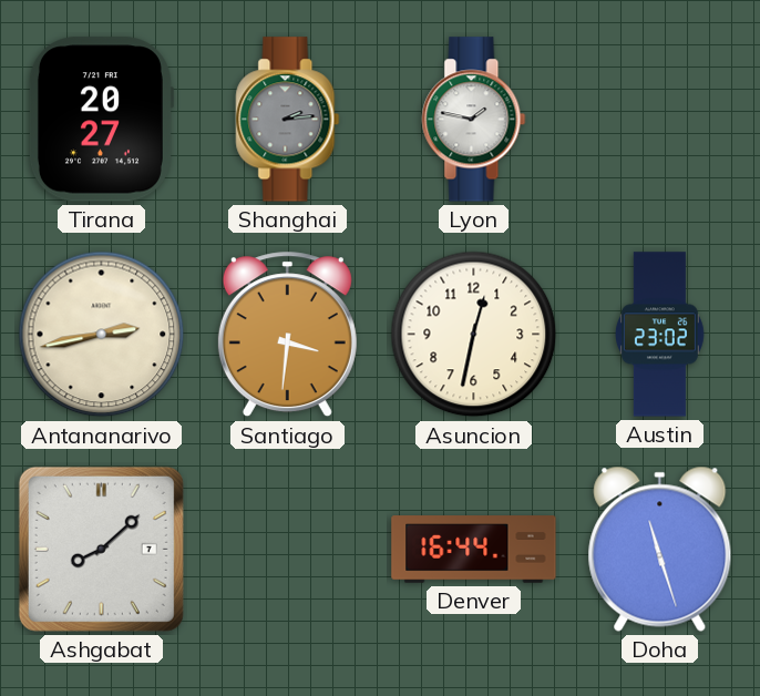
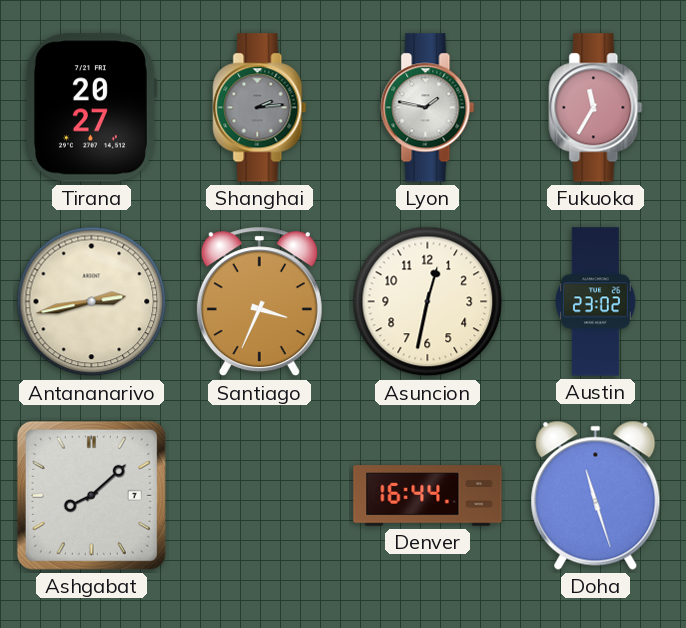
Fukuoka: none -> 11:35 (596, 108)
Santiago: 3:31 -> 3:34 (259, 302)
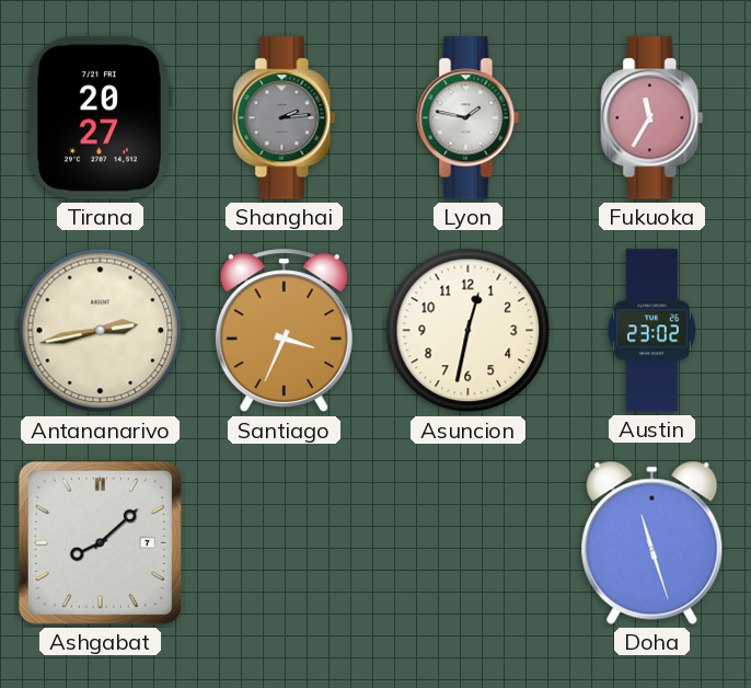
Denver: 16:44 -> none (428, 496)
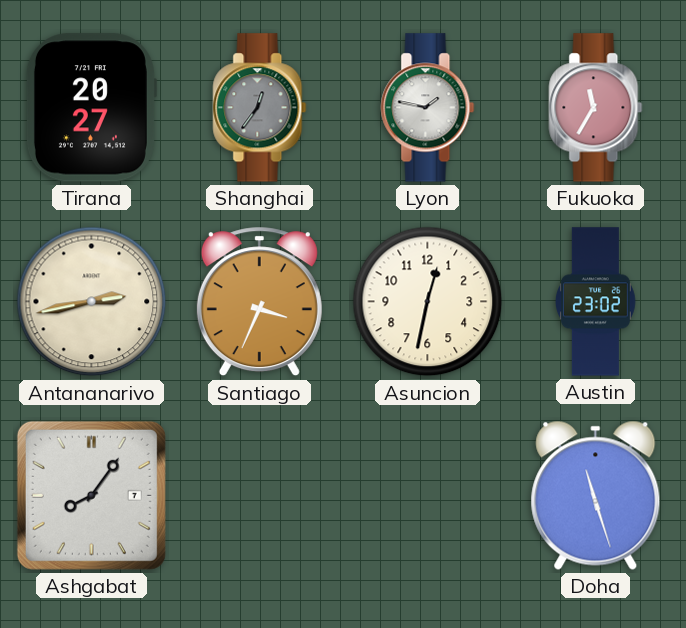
Shanghai: 2:14 -> 12:36 (260, 108)
Ashgabat: 8:08 -> 8:06 (91, 495)
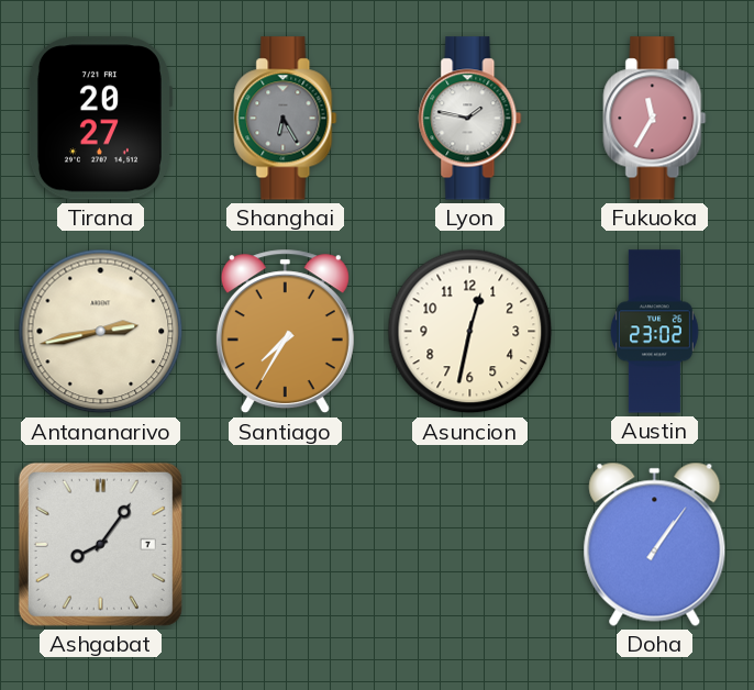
Shanghai: 12:36 -> 6:25 (286, 119)
Santiago: 3:34 -> 7:35 (285, 332)
Doha: 11:27 -> 1:06 (655, 544)
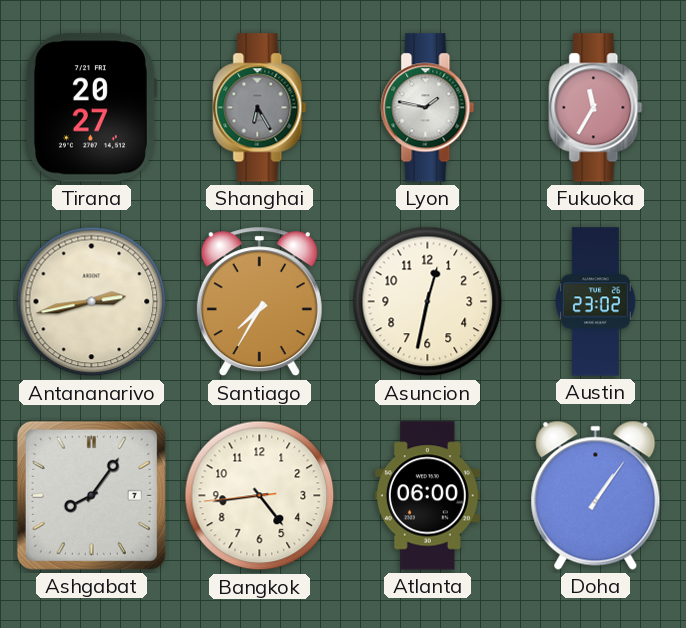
Bangkok: none -> 4:43 (260, 496)
Atlanta: none -> 06:00 (427, 496)
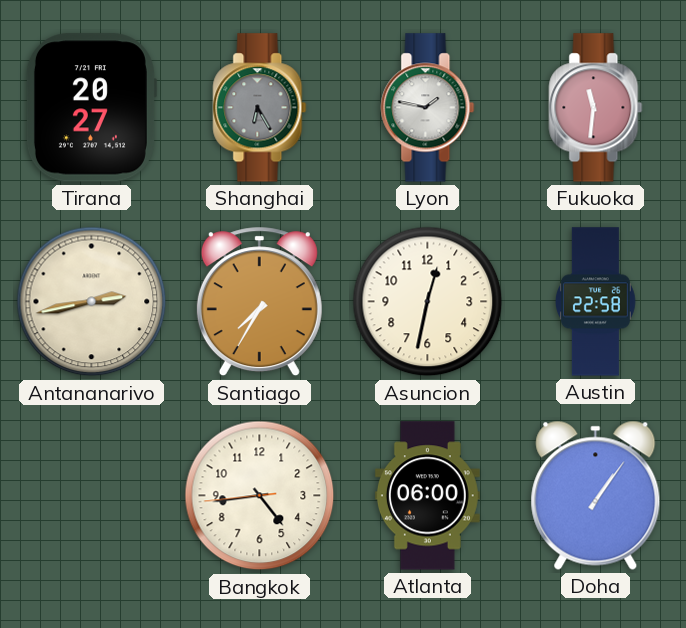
Fukuoka: 11:35 -> 11:31 (596, 108)
Austin: 23:02 -> 22:58 (595, 302)
Ashgabat: 8:06 -> none (91, 495)
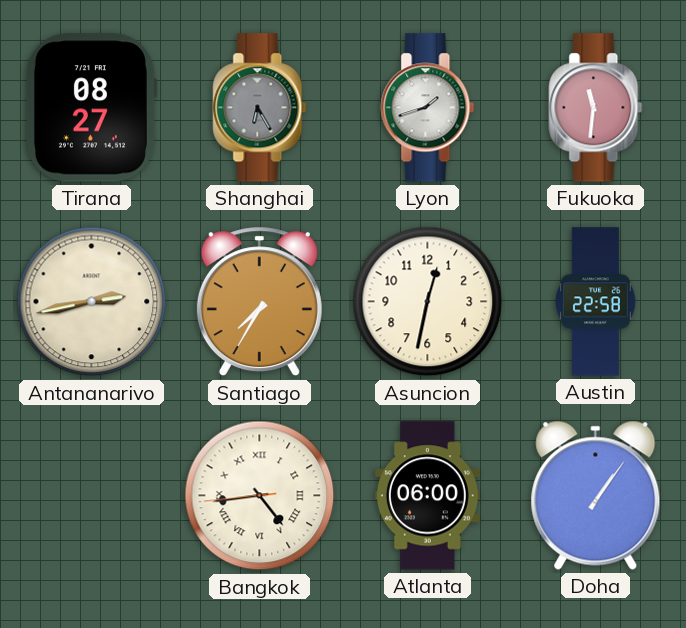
Tirana: 20:27 -> 08:27 (91, 108)
Lyon: 1:47 -> 1:42 (428, 108)
Bangkok numerals: Arabic -> Roman (260, 496)
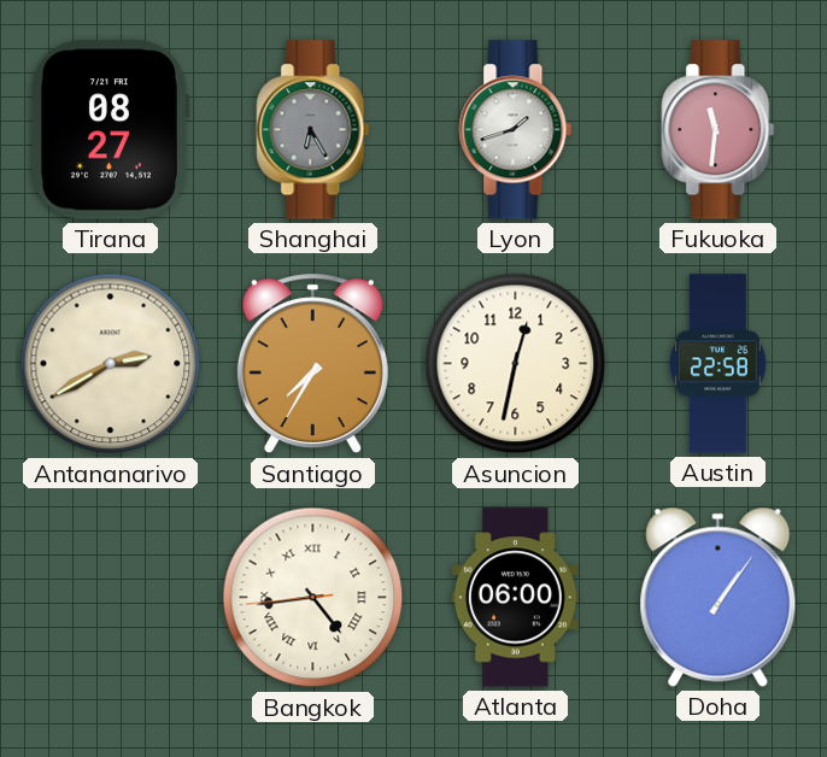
Antananarivo: 2:43 -> 2:40 (111, 364)
